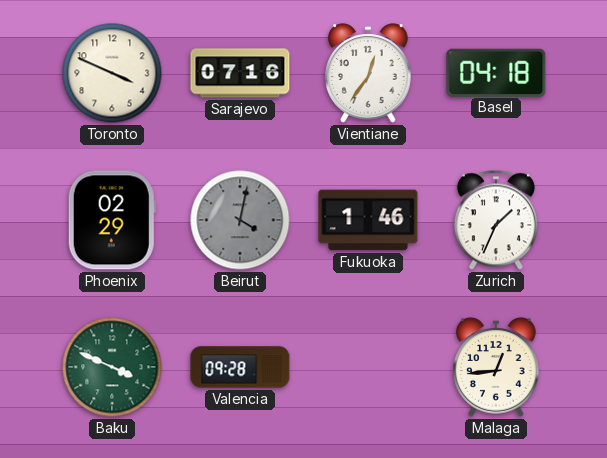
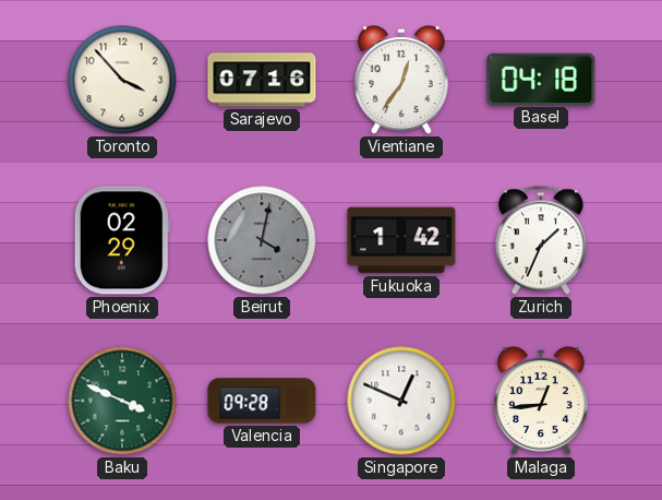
Toronto: 3:49 -> 3:53 (122, 80)
Fukuoka: 1:46 -> 1:42 (401, 240)
Singapore: none -> 12:49 (401, 401)
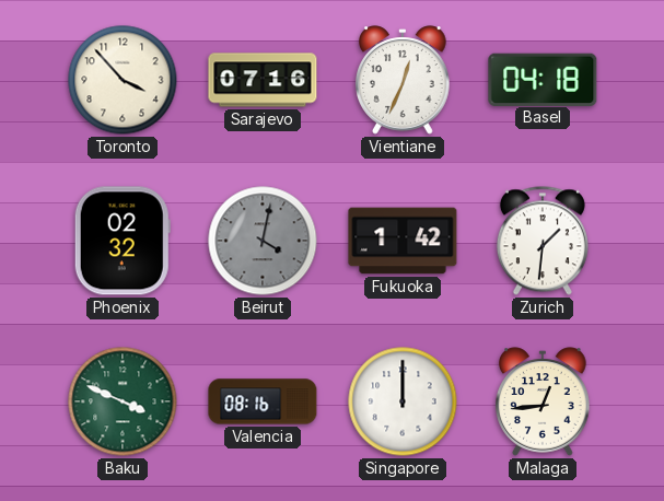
Vientiane: 12:36 -> 12:34 (404, 80)
Phoenix: 02:29 -> 02:32 (123, 241)
Zurich: 1:34 -> 1:31 (543, 241)
Valencia: 09:28 -> 08:16 (263, 401)
Singapore: 12:49 -> 12:00 (403, 401)
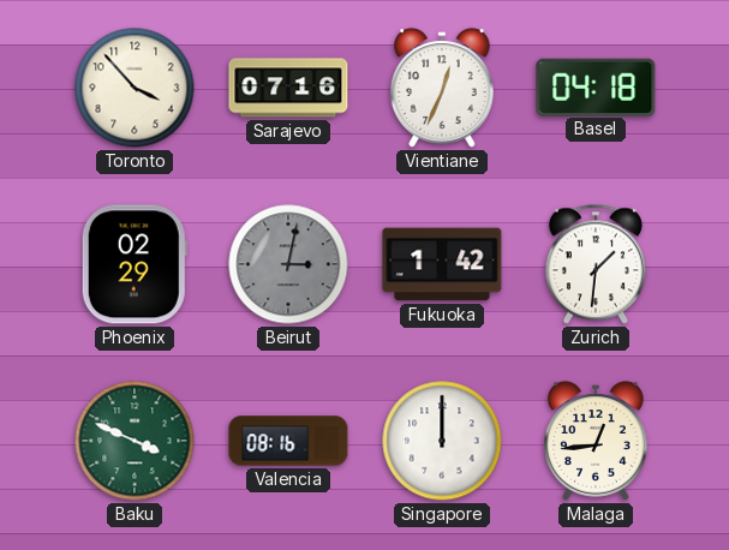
Phoenix: 02:32 -> 02:29 (135, 264)
Beirut: 4:02 -> 3:02 (288, 264)
